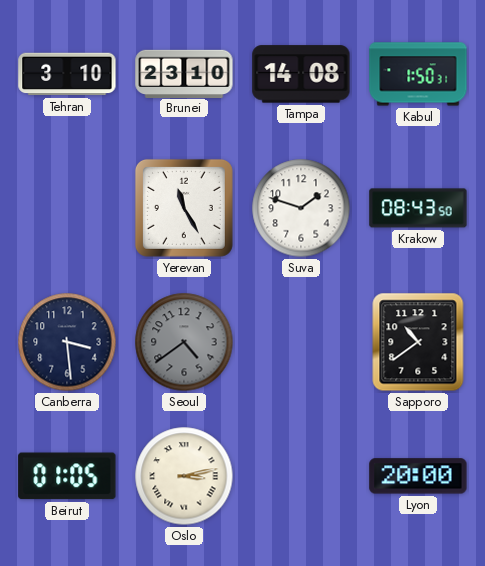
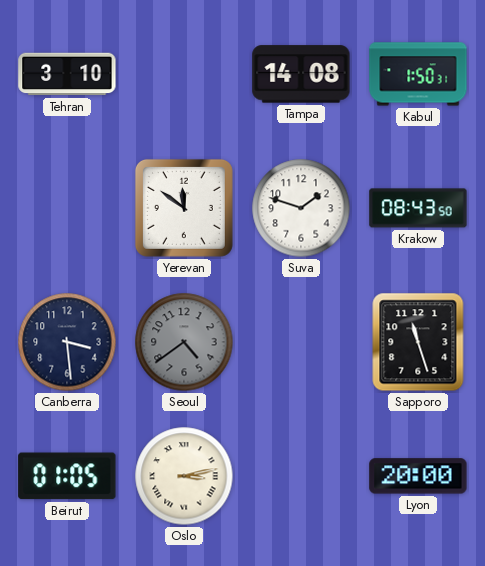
Brunei: 23:10 -> none (184, 73)
Yerevan: 11:25 -> 11:51 (184, 208)
Sapporo: 10:39 -> 11:27 (418, 342)
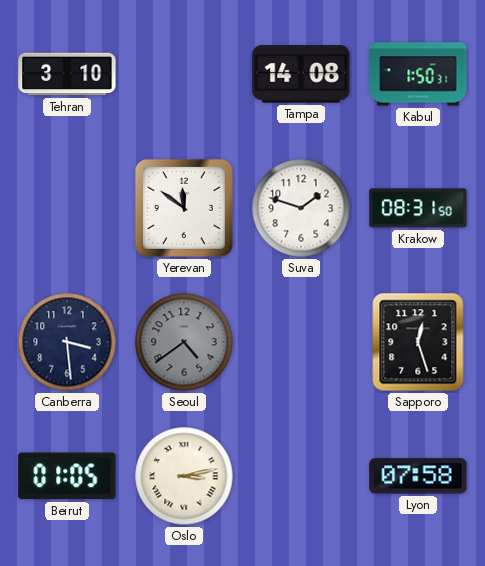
Krakow: 08:43 -> 08:31 (418, 208)
Sapporo: 11:27 -> 12:27 (418, 342)
Lyon: 20:00 -> 07:58 (418, 476)
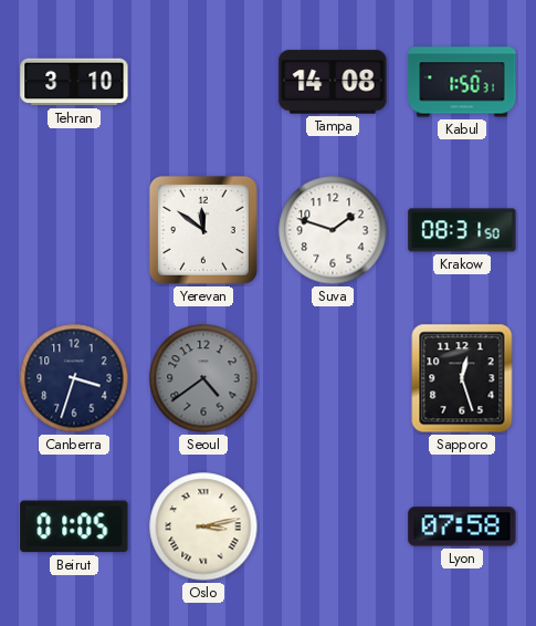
Canberra: 3:29 -> 3:33 (74, 378)
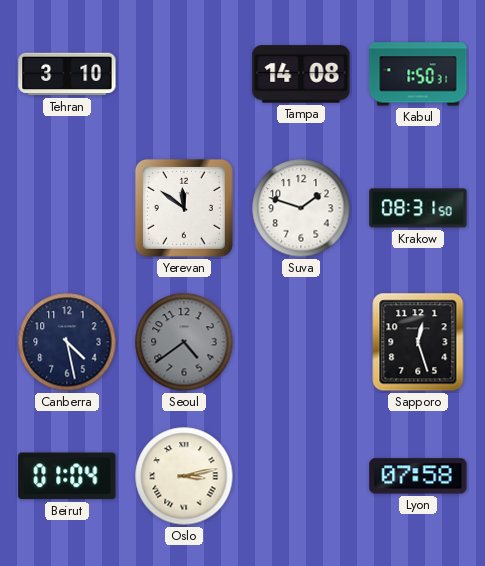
Canberra: 3:33 -> 4:28 (67, 342)
Beirut: 01:05 -> 01:04 (67, 476)
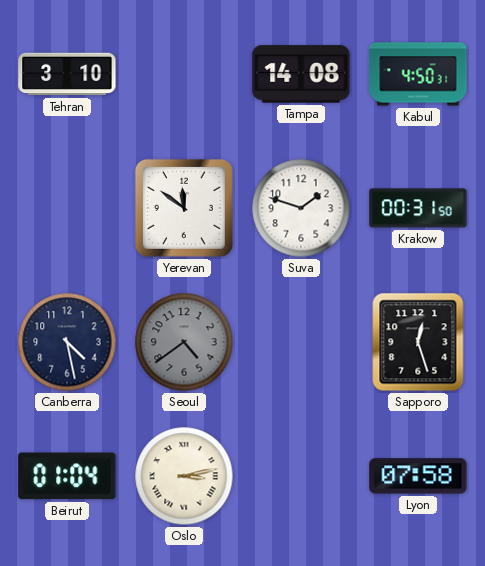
Kabul: 1:50 -> 4:50 (418, 74)
Krakow: 08:31 -> 00:31 (418, 208)
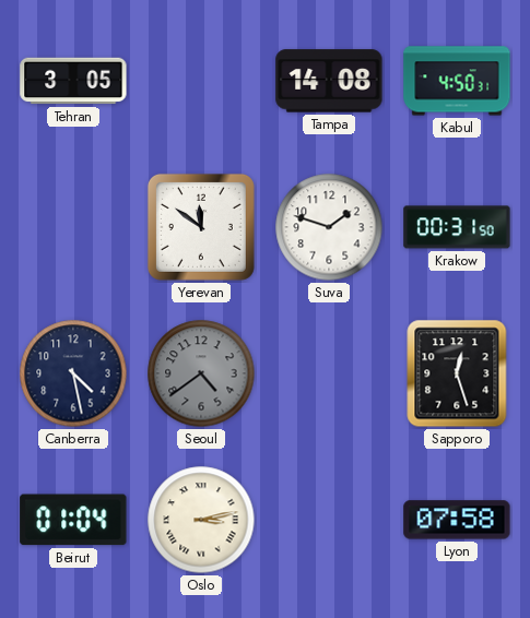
Tehran: 3:10 -> 3:05 (73, 81)
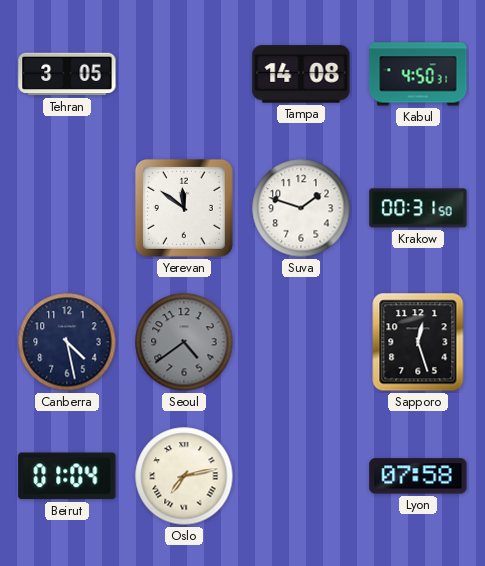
Oslo: 3:13 -> 7:13 (184, 476)
